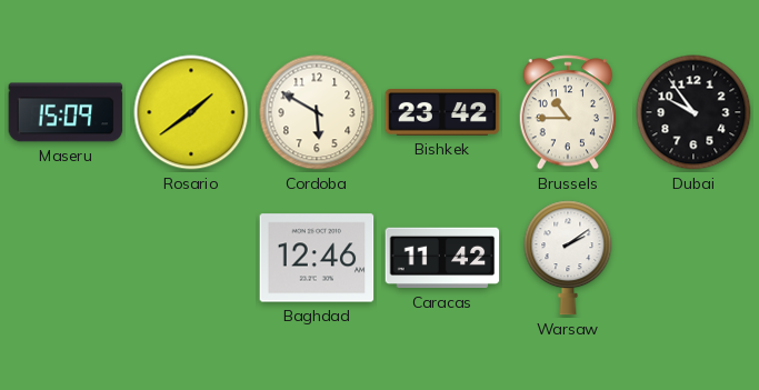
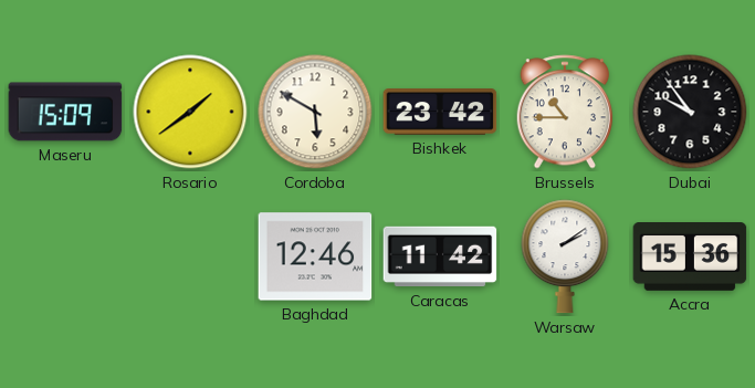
Accra: none -> 15:36 (690, 258)
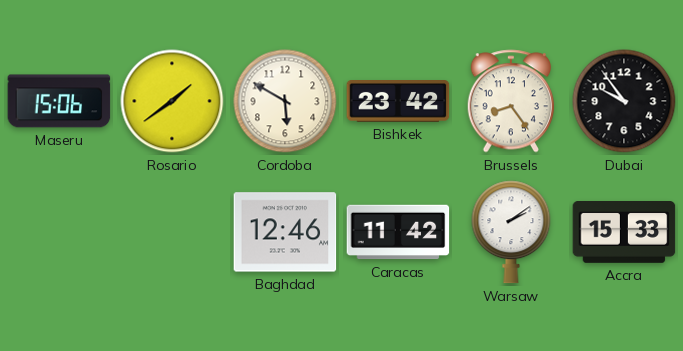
Maseru: 15:09 -> 15:06 (59, 101)
Brussels: 10:45 -> 8:24 (511, 101)
Accra: 15:36 -> 15:33 (624, 233)
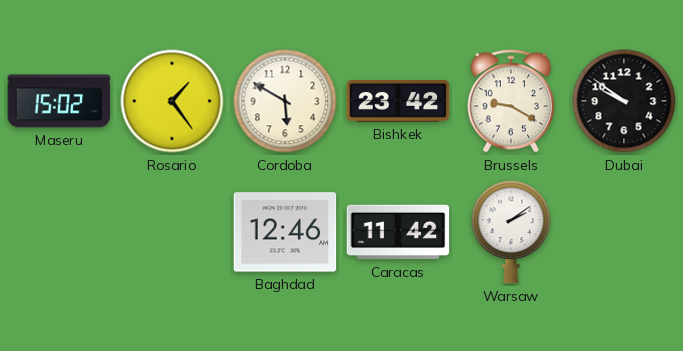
Maseru: 15:06 -> 15:02 (59, 101)
Rosario: 1:39 -> 1:24 (172, 101)
Brussels: 8:24 -> 9:20 (511, 101)
Dubai: 9:54 -> 9:51 (624, 101)
Accra: 15:33 -> none (624, 233)
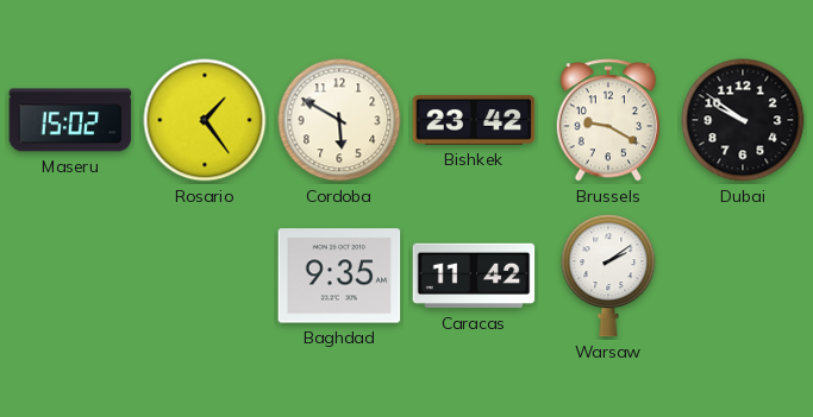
Baghdad: 12:46 -> 9:35 (339, 276)
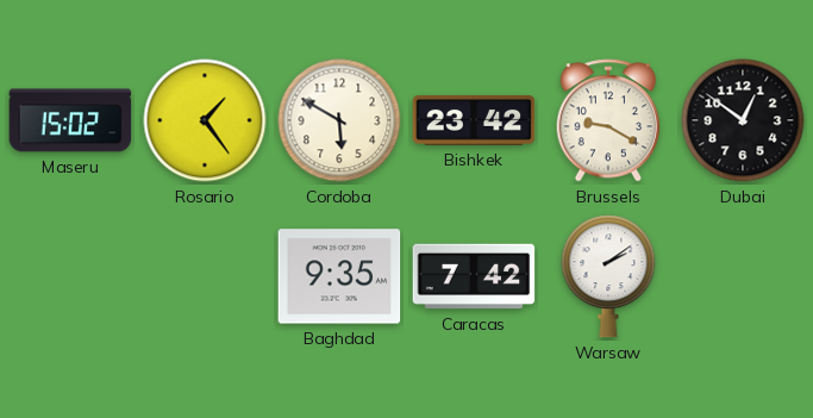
Dubai: 9:51 -> 12:51 (743, 120)
Caracas: 11:42 -> 7:42 (474, 276)
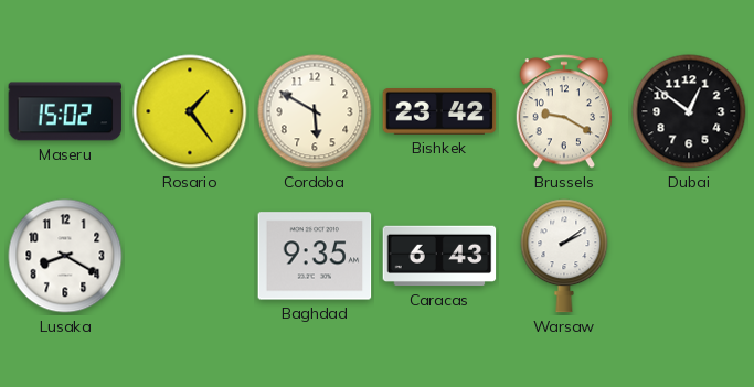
Lusaka: none -> 8:20 (65, 256)
Caracas: 7:42 -> 6:43 (439, 256)
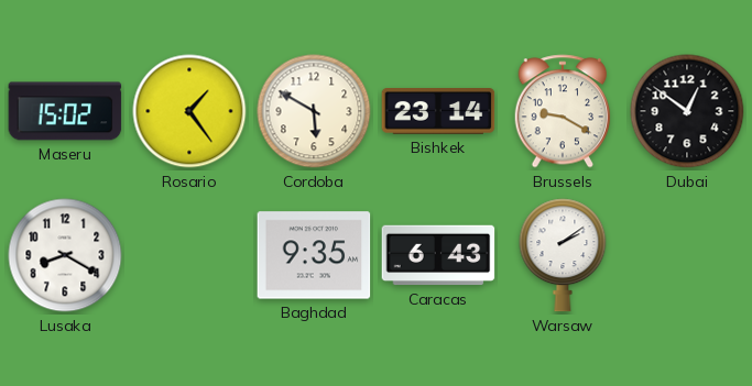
Bishkek: 23:42 -> 23:14 (438, 112)
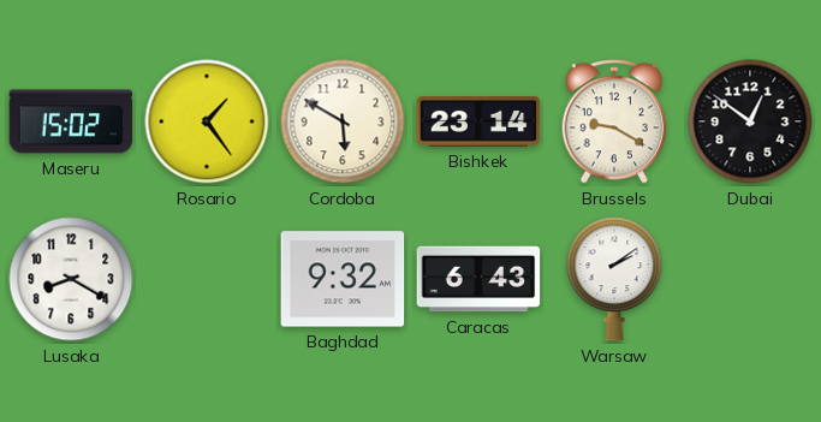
Baghdad: 9:35 -> 9:32 (343, 279)
